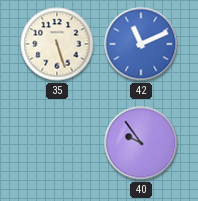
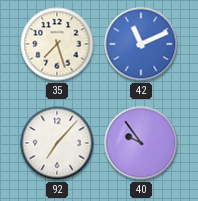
35: 5:27 -> 7:27 (57, 44)
92: none -> 7:07 (57, 143)
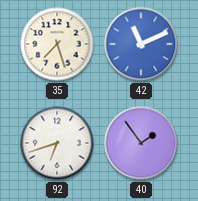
92: 7:07 -> 6:42 (57, 143)
40: 9:54 -> 1:54 (141, 143)
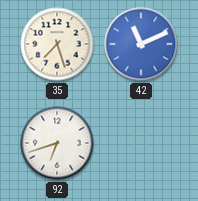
40: 1:54 -> none (141, 143)
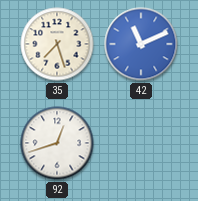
92: 6:42 -> 12:42 (57, 143)
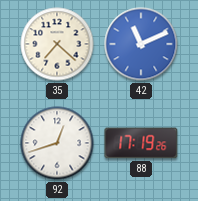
35: 7:27 -> 7:22 (57, 44)
88: none -> 17:19 (141, 143)
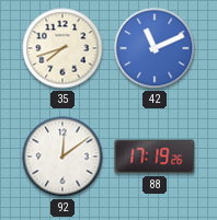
35: 7:22 -> 7:42 (62, 48)
92: 12:42 -> 12:09 (62, 157)
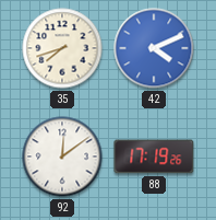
42: 11:11 -> 4:11 (154, 48)
